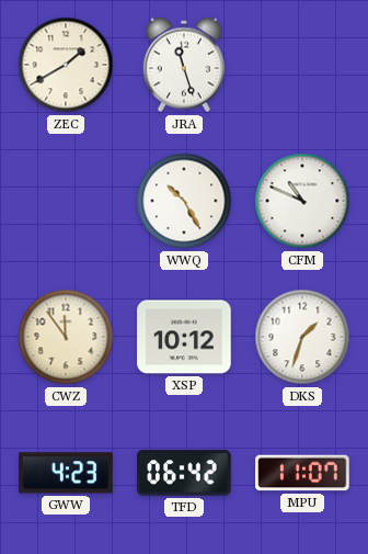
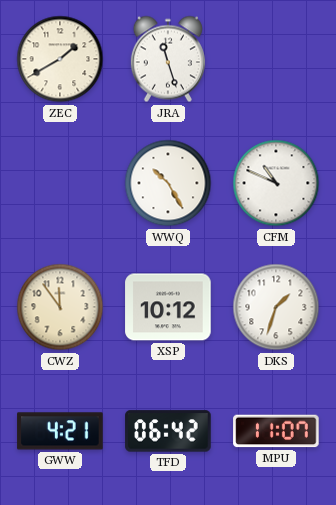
GWW: 4:23 -> 4:21 (60, 431)
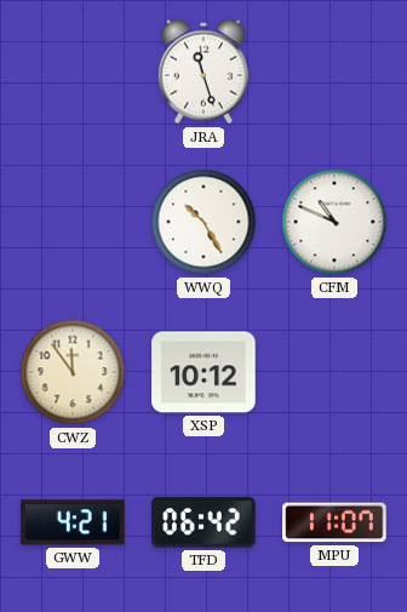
ZEC: 1:40 -> none (60, 59)
DKS: 1:33 -> none (276, 307)
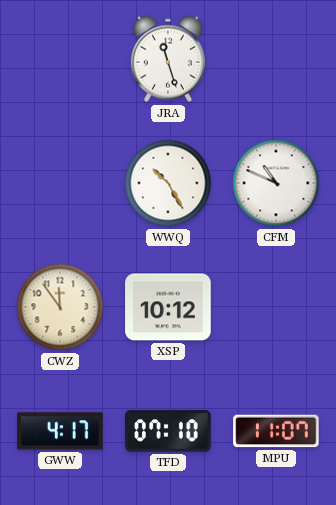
GWW: 4:21 -> 4:17 (60, 431)
TFD: 06:42 -> 07:10 (168, 431)
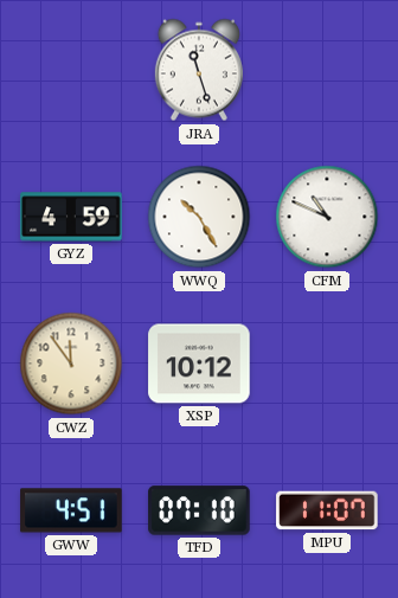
GYZ: none -> 4:59 (71, 217)
GWW: 4:17 -> 4:51 (71, 510)
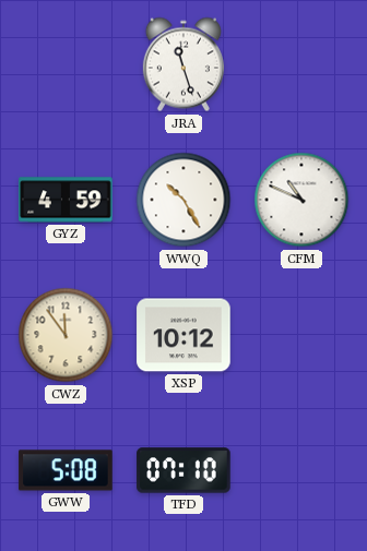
GWW: 4:51 -> 5:08 (66, 470)
MPU: 11:07 -> none (327, 510)
